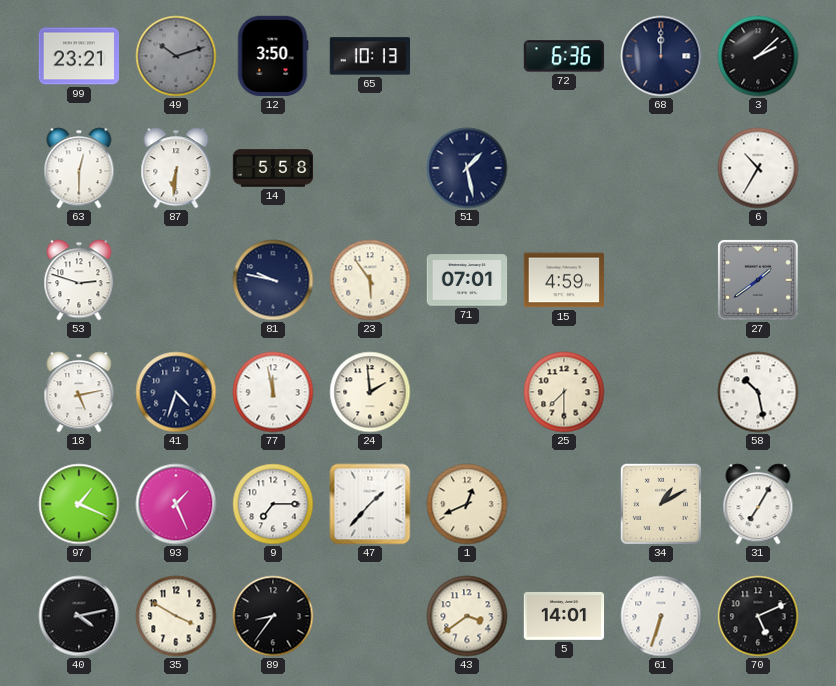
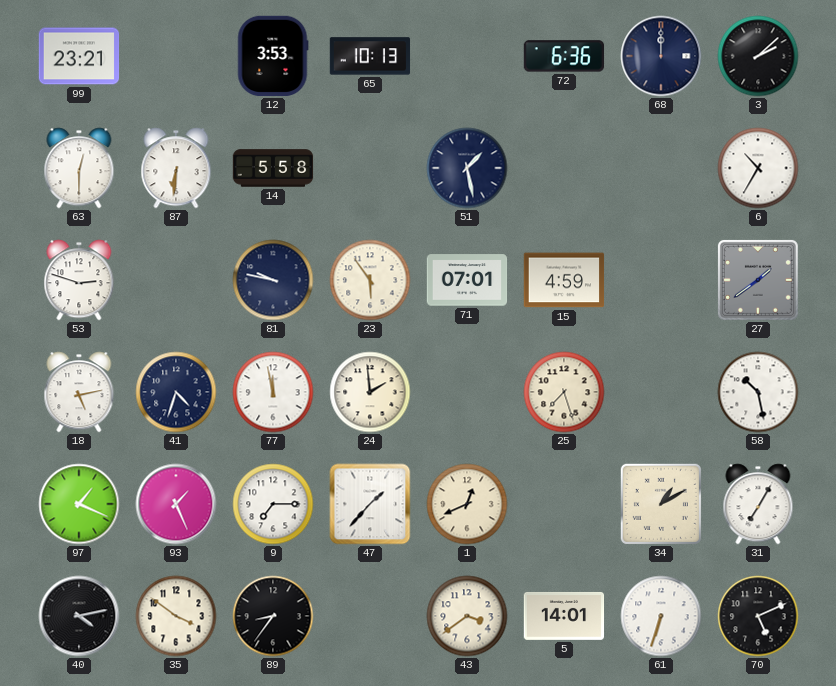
49: 10:12 -> none (176, 56)
12: 3:50 -> 3:53 (273, 56)
25: 7:30 -> 7:27 (564, 392)
35: 3:50 -> 3:51 (176, 616)
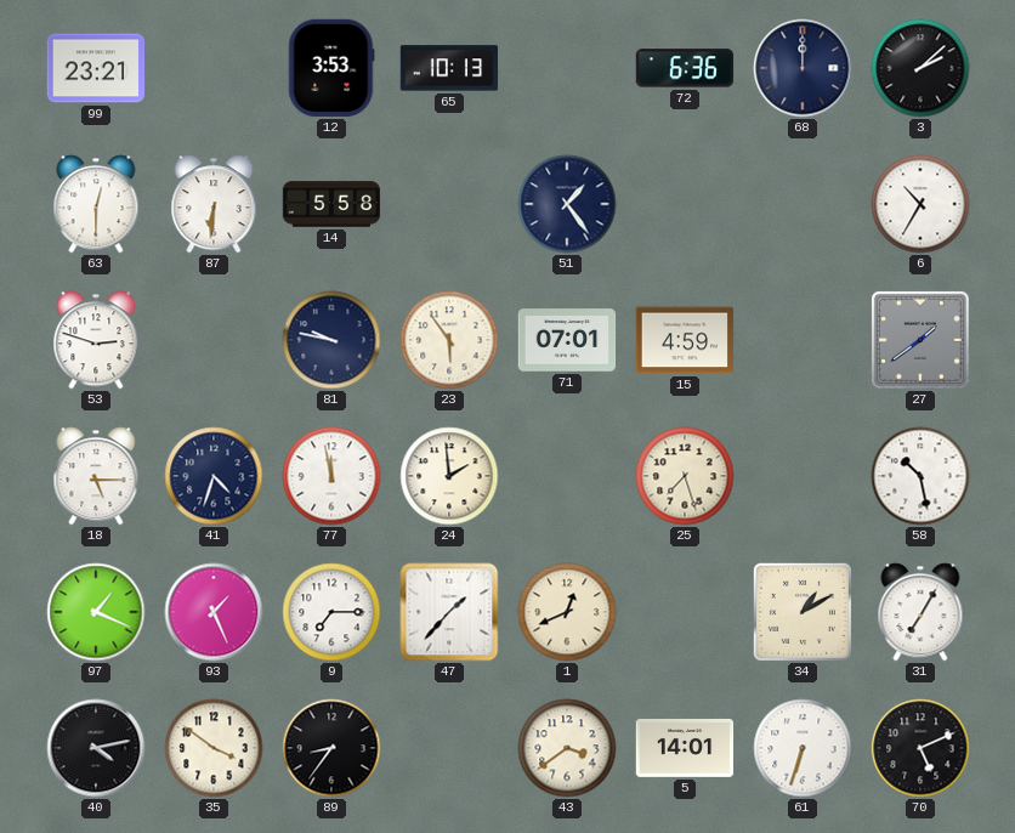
51: 1:28 -> 1:24 (567, 204)
18: 5:13 -> 5:15 (96, 476)
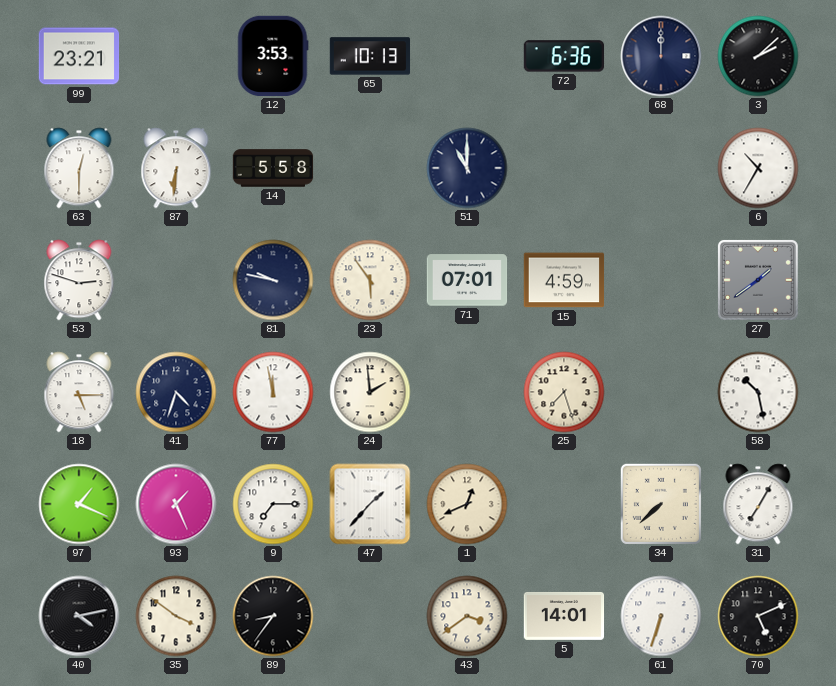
51: 1:24 -> 11:00 (467, 168)
34: 1:10 -> 7:38 (661, 504)
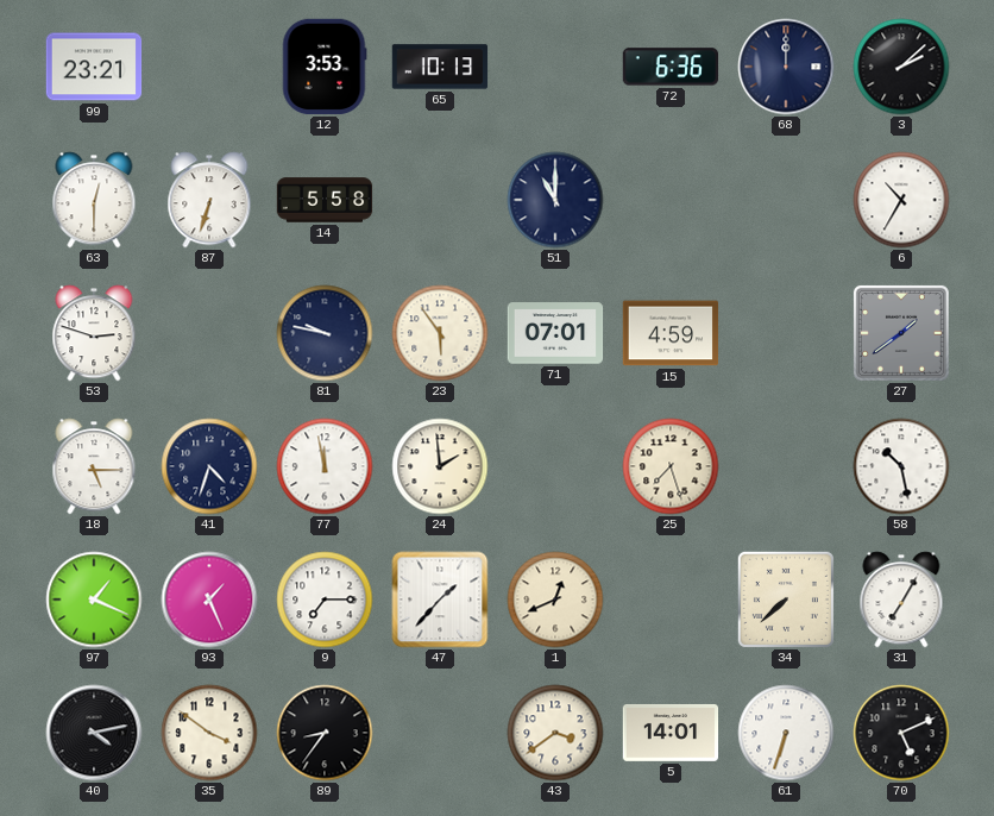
87: 6:31 -> 6:33 (209, 200)
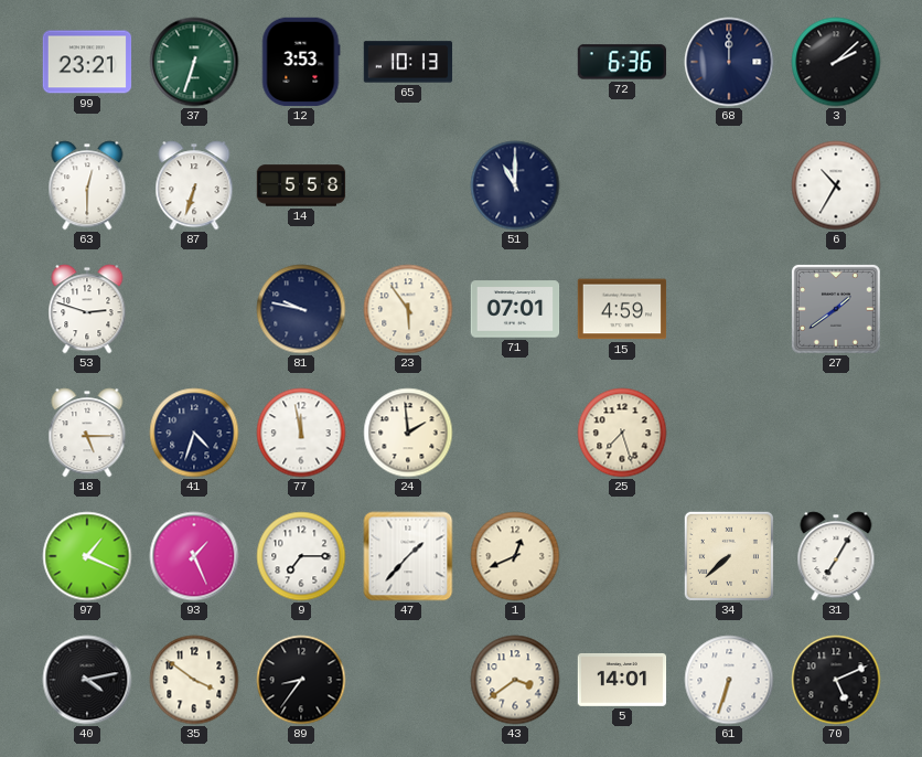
37: none -> 6:33 (194, 62)
58: 10:28 -> none (901, 466)
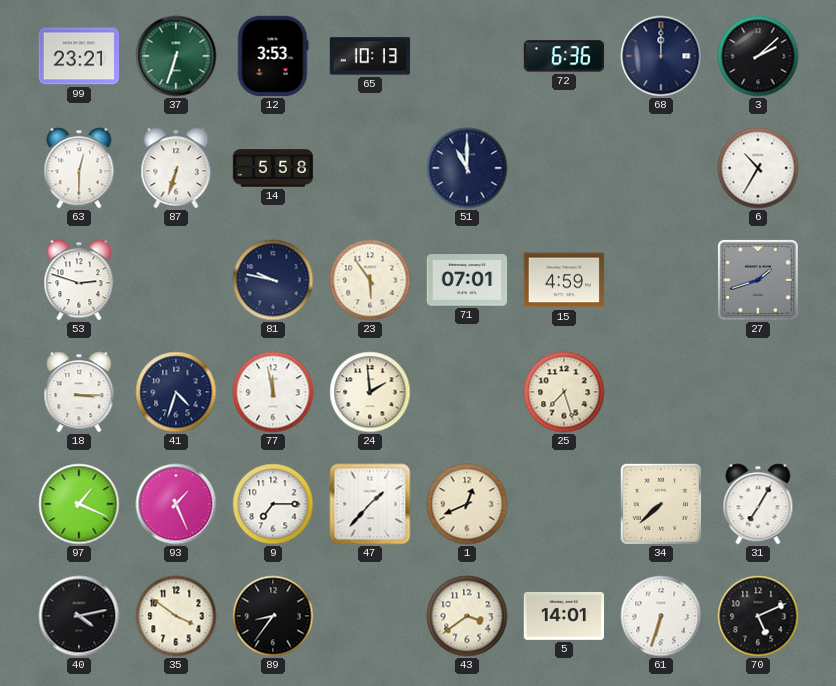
27: 1:39 -> 1:42 (758, 280)
18: 5:15 -> 3:15 (79, 392)
